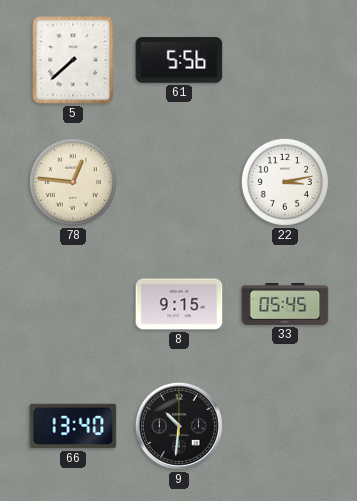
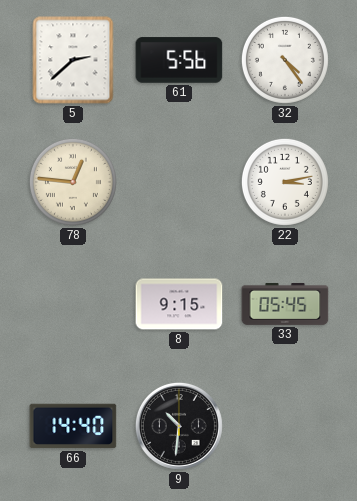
5: 7:38 -> 2:38 (73, 60)
32: none -> 4:24 (285, 60)
66: 13:40 -> 14:40 (73, 426)
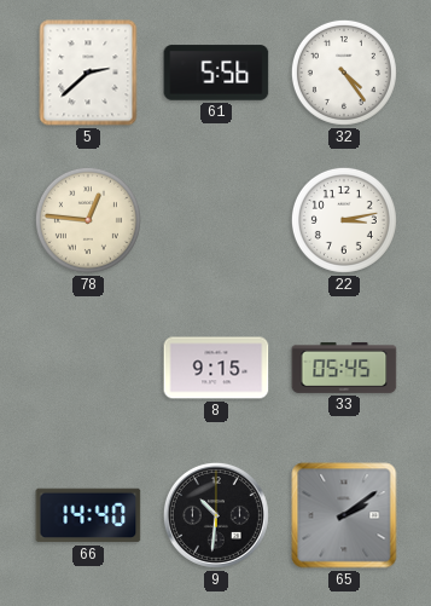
65: none -> 2:09 (344, 515)
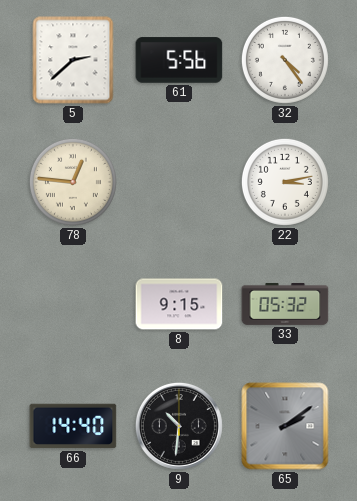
33: 05:45 -> 05:32 (285, 304)
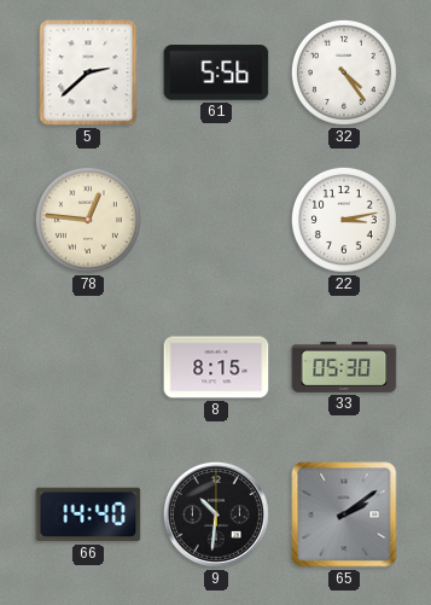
8: 9:15 -> 8:15 (216, 367)
33: 05:32 -> 05:30 (344, 367)
